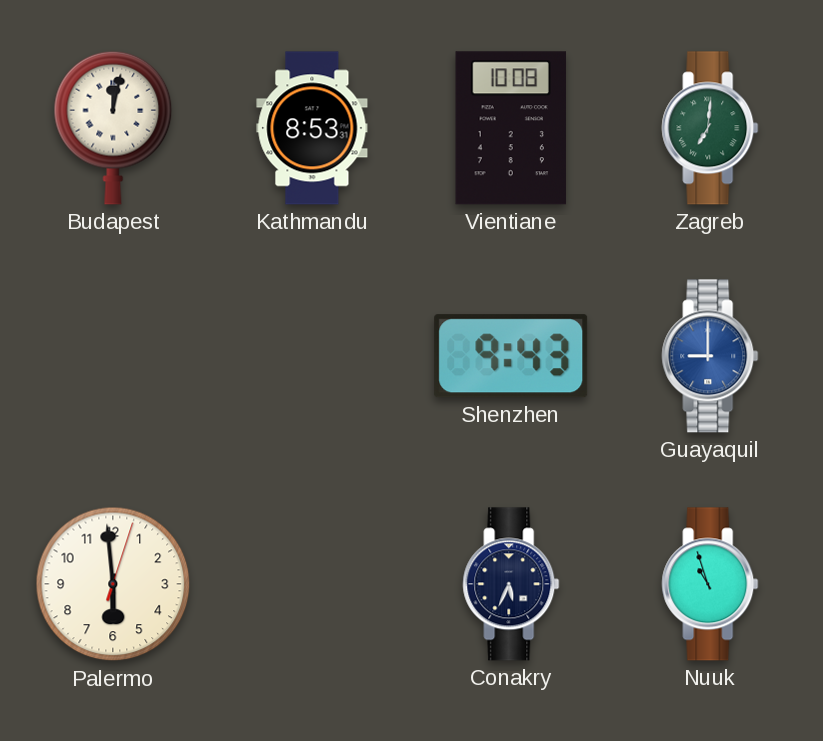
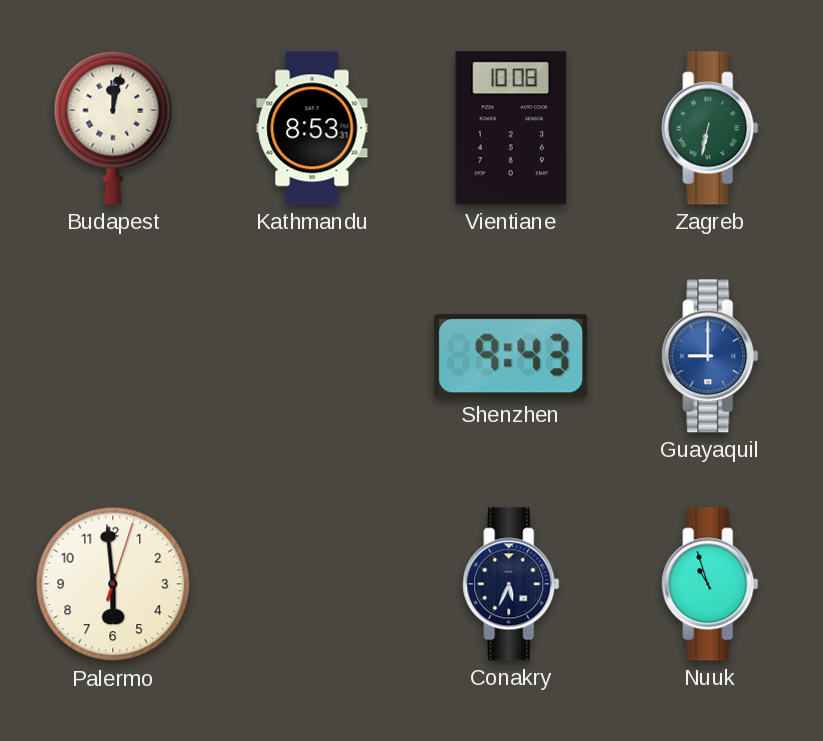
Zagreb: 7:01 -> 6:32 (710, 128)
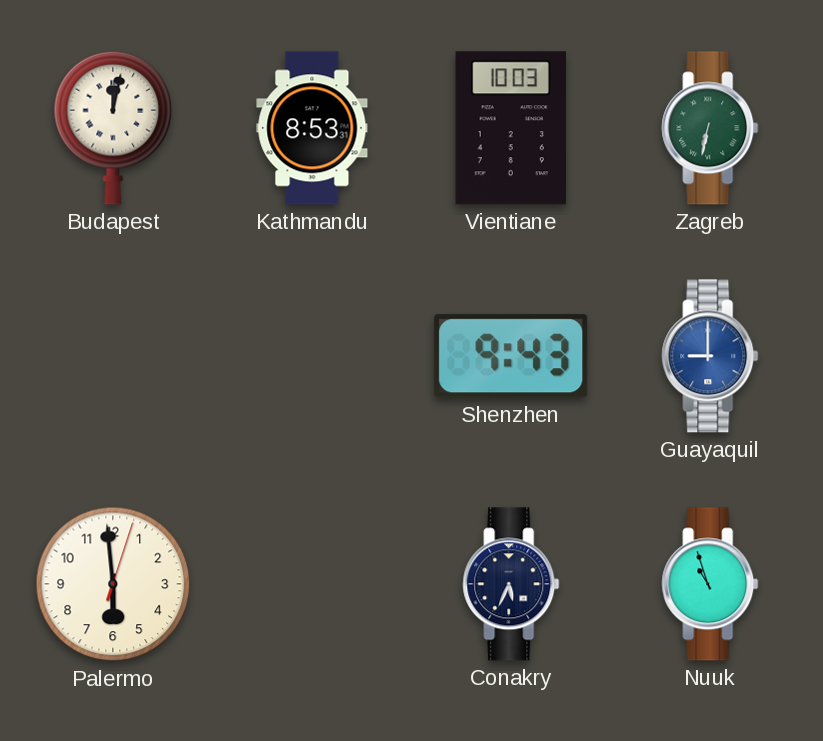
Vientiane: 10:08 -> 10:03 (511, 128)
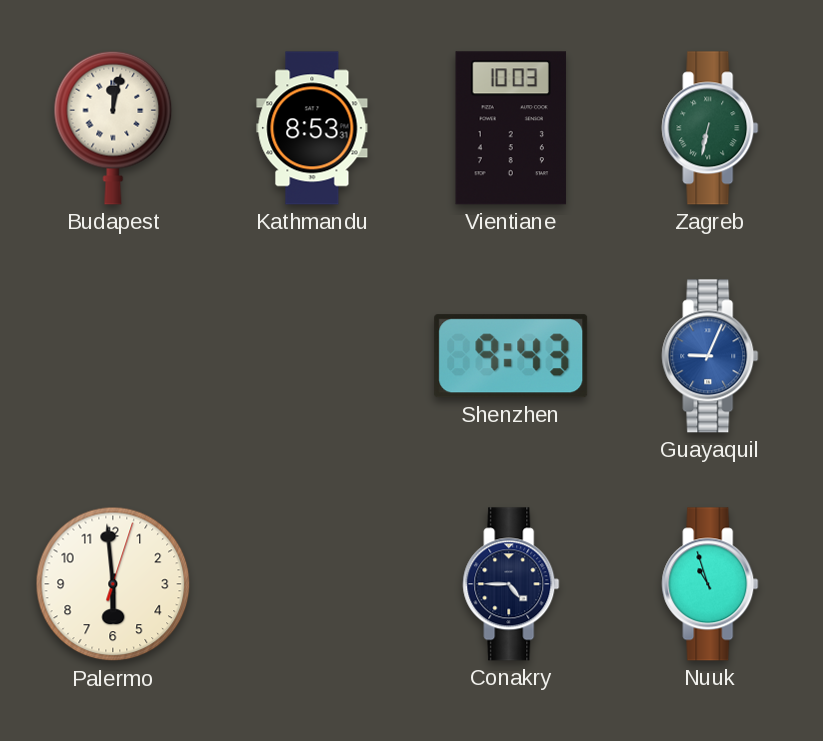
Guayaquil: 9:00 -> 9:04 (710, 356)
Conakry: 5:34 -> 4:45 (511, 584)
